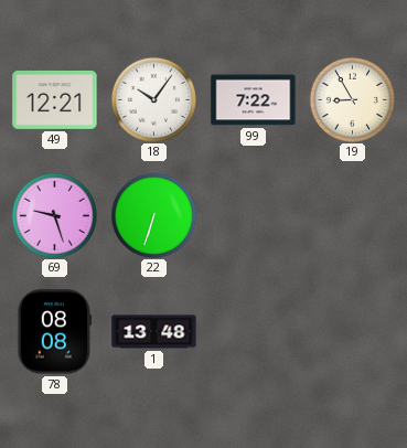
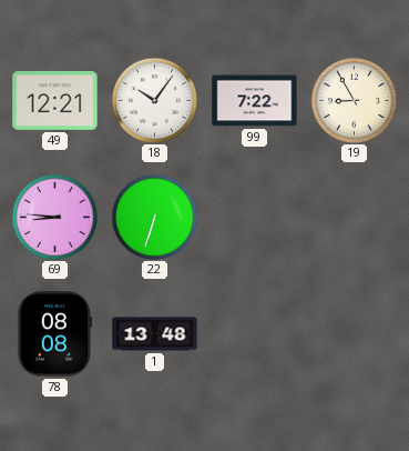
69: 9:27 -> 8:46 (54, 217)
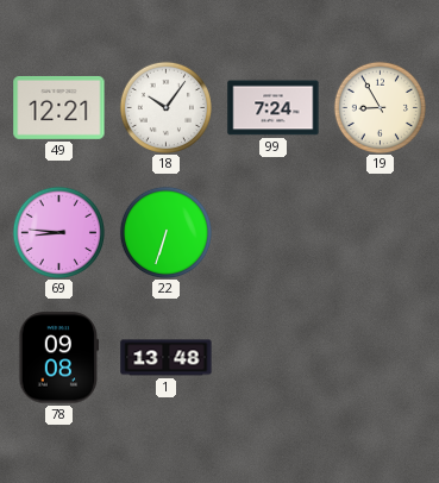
99: 7:22 -> 7:24 (274, 108)
78: 08:08 -> 09:08 (59, 358)
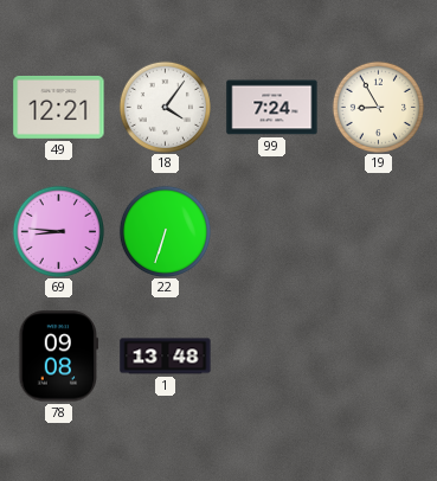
18: 10:06 -> 4:06 (165, 107)
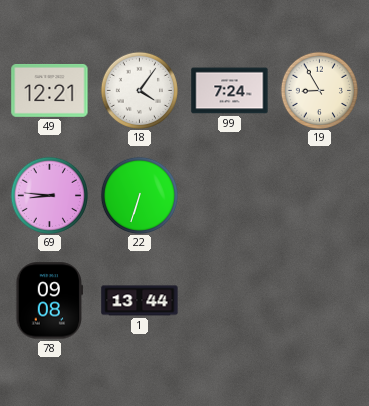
1: 13:48 -> 13:44 (140, 301)
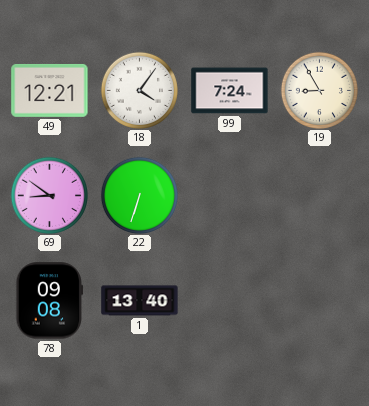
69: 8:46 -> 8:51 (49, 195)
1: 13:44 -> 13:40 (140, 301)
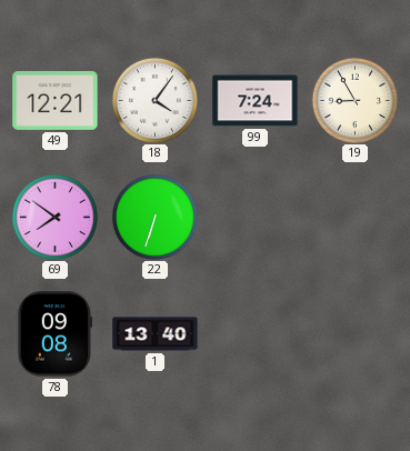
69: 8:51 -> 7:51 (54, 217)
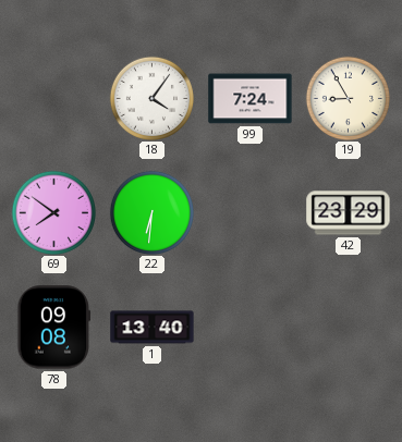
49: 12:21 -> none (56, 100)
22: 6:33 -> 6:31 (151, 212)
42: none -> 23:29 (349, 213)
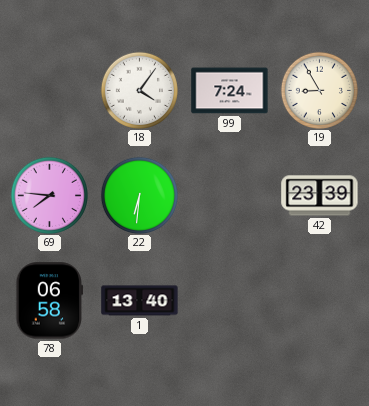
69: 7:51 -> 7:46 (49, 195)
42: 23:29 -> 23:39 (320, 196)
78: 09:08 -> 06:58 (50, 301)
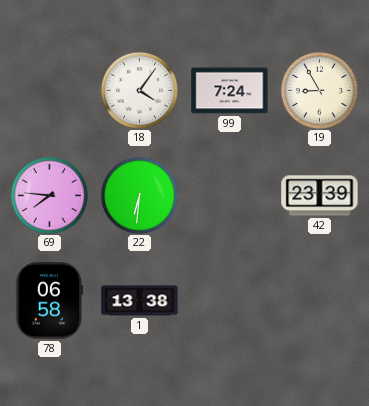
1: 13:40 -> 13:38 (140, 301)
